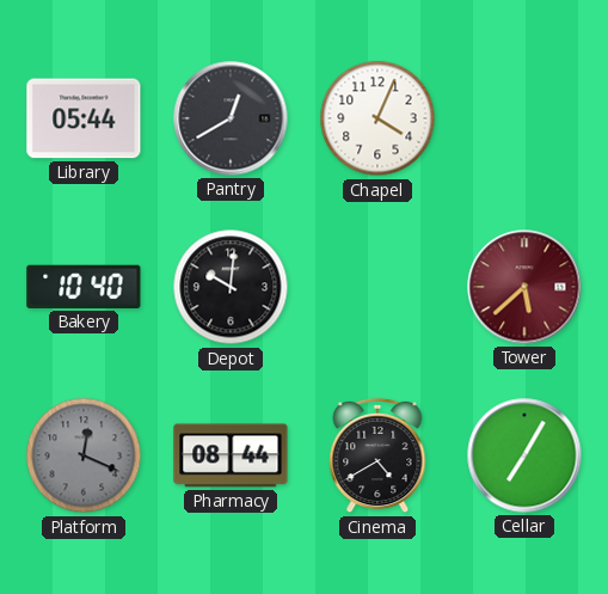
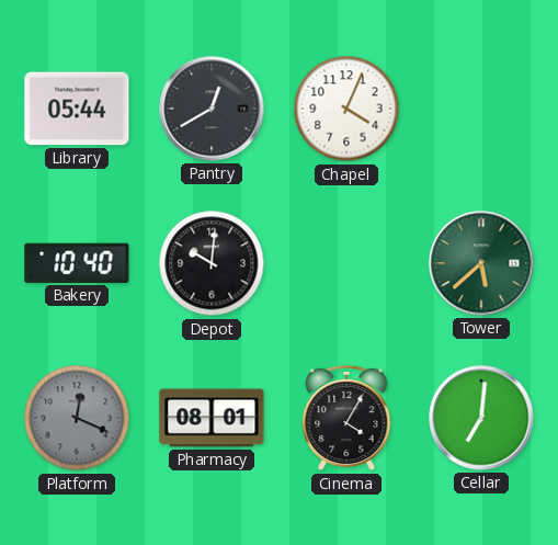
Tower dial: burgundy -> green (481, 263)
Pharmacy: 08:44 -> 08:01 (212, 418)
Cinema: 4:40 -> 4:05 (346, 418)
Cellar: 7:05 -> 7:01 (481, 418)
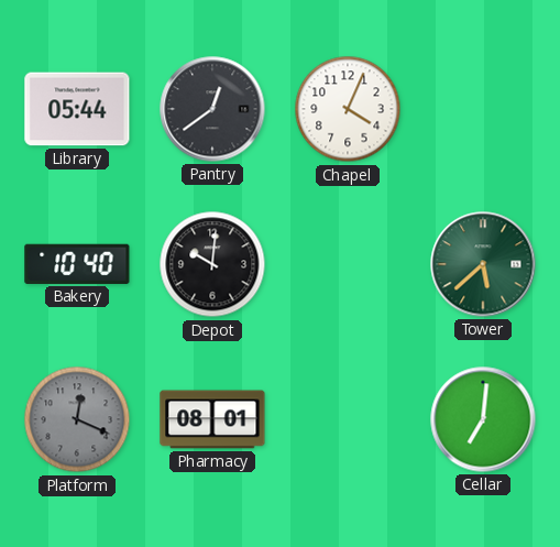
Pantry: 12:40 -> 12:39 (212, 109)
Cinema: 4:05 -> none (346, 418)
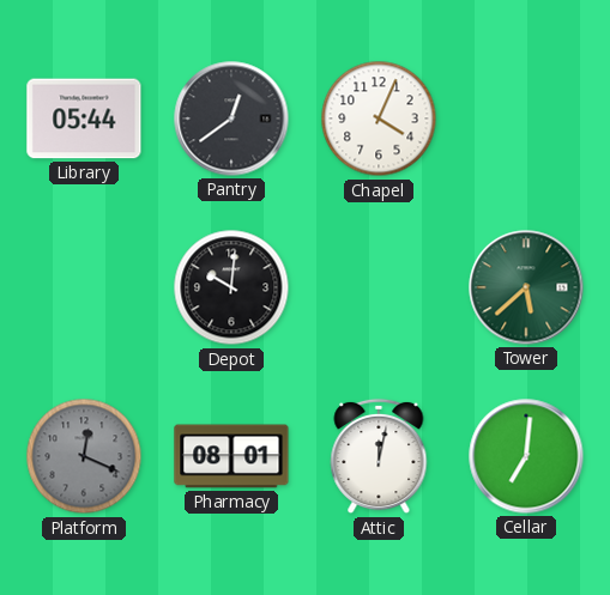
Bakery: 10:40 -> none (77, 264)
Attic: none -> 12:02 (379, 456)
